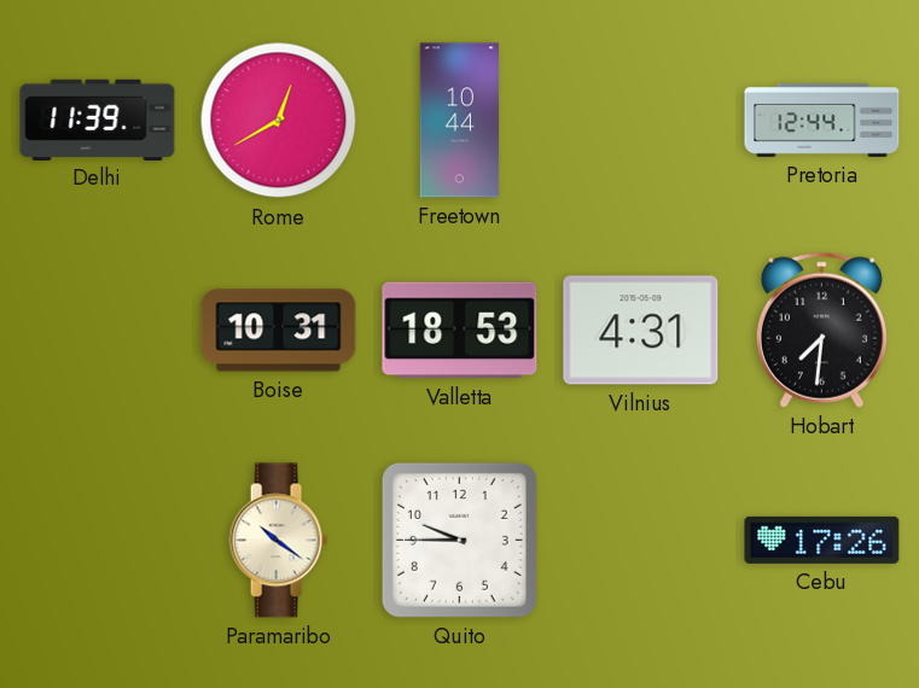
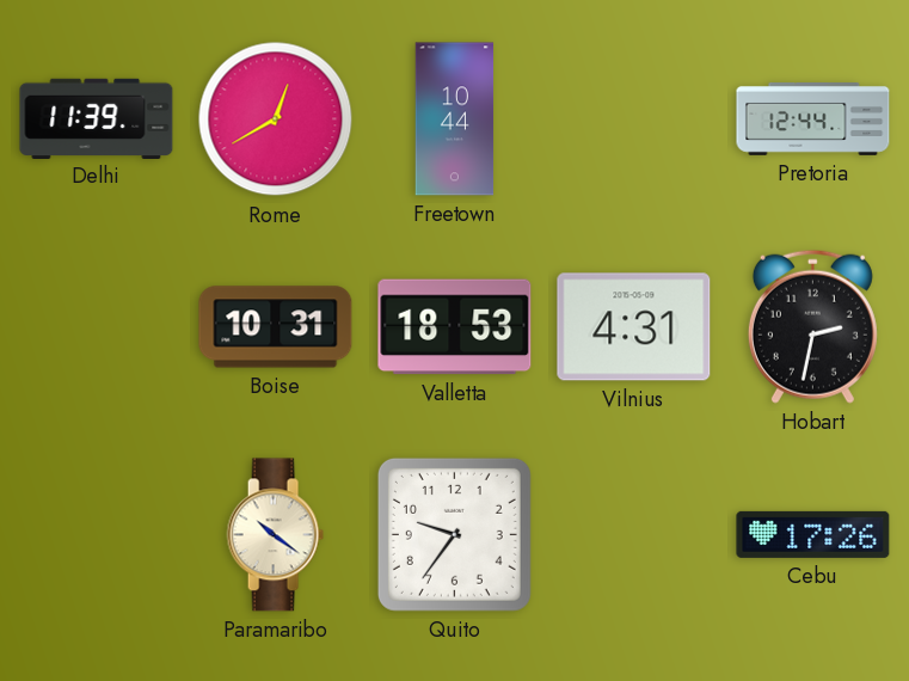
Hobart: 7:31 -> 2:32 (812, 326)
Quito: 9:45 -> 9:36 (454, 534)
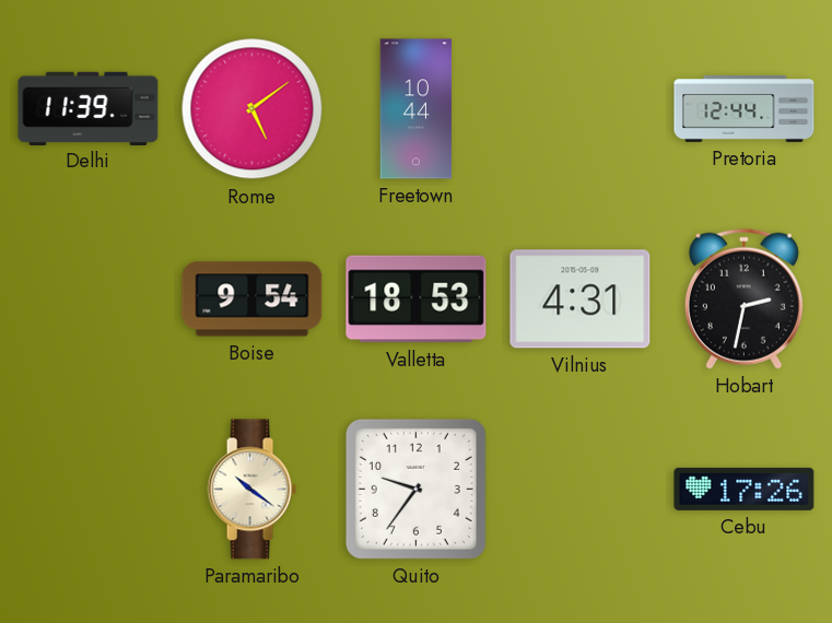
Rome: 12:40 -> 5:09 (253, 109)
Boise: 10:31 -> 9:54 (253, 299)
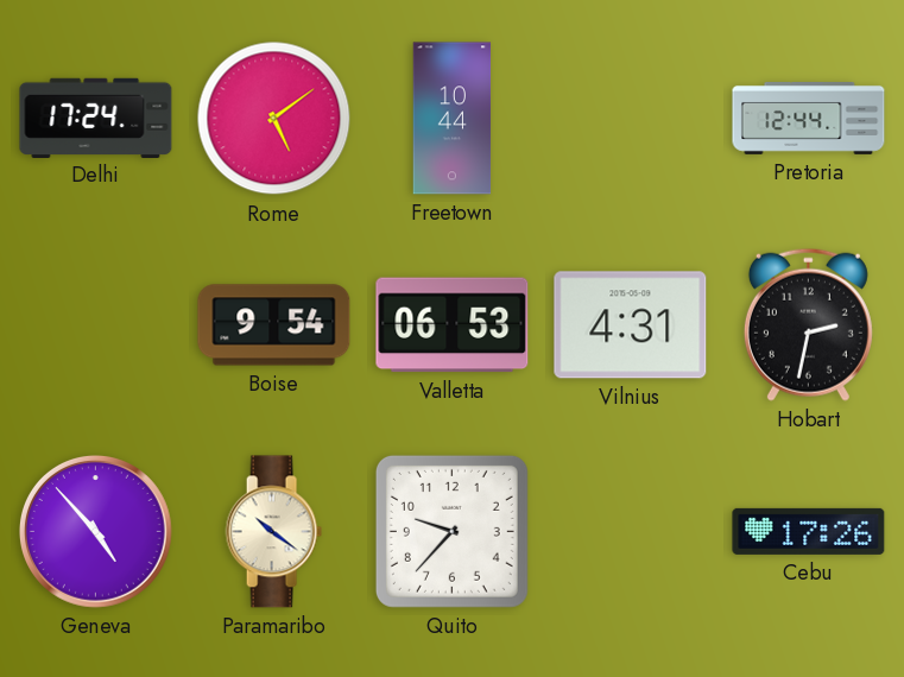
Delhi: 11:39 -> 17:24 (96, 118)
Valletta: 18:53 -> 06:53 (453, 325)
Geneva: none -> 4:53 (96, 532)
Quito: 9:36 -> 9:37 (451, 531)
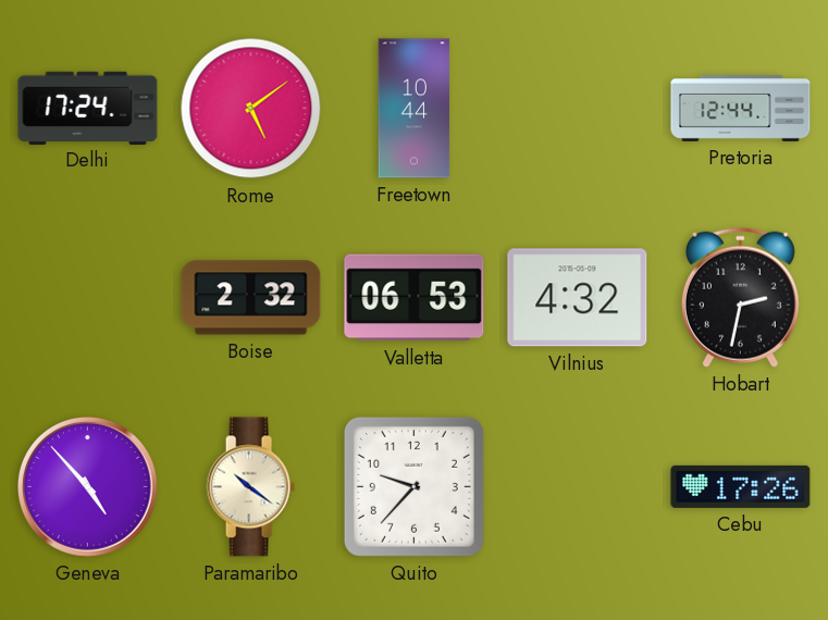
Boise: 9:54 -> 2:32 (251, 298)
Vilnius: 4:31 -> 4:32 (578, 298)
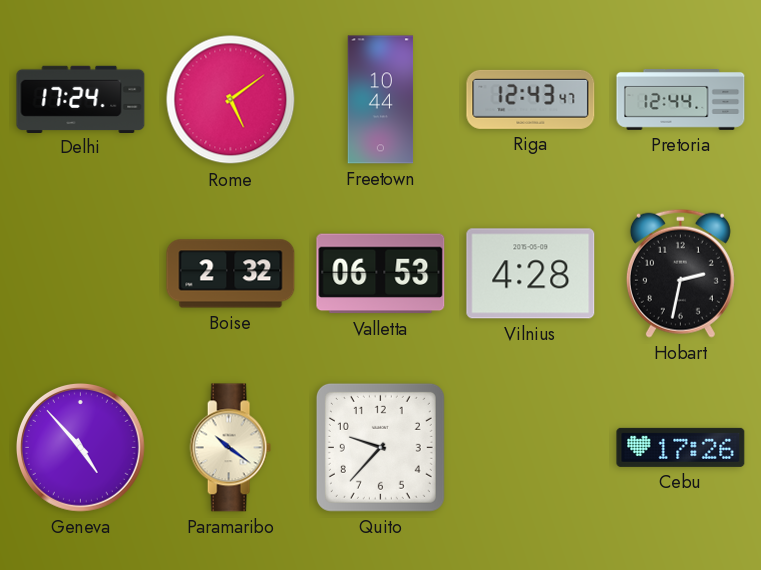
Riga: none -> 12:43 (531, 99)
Vilnius: 4:32 -> 4:28 (531, 274)
